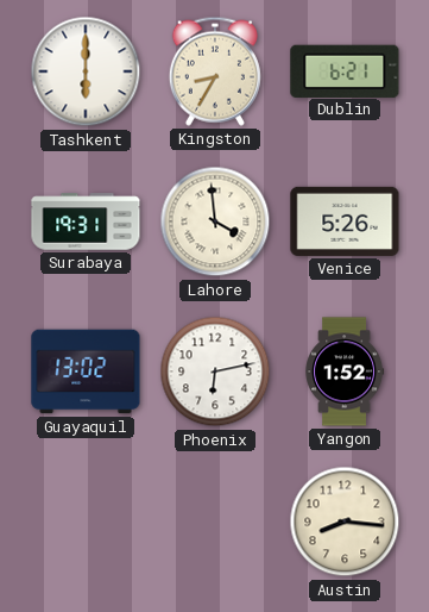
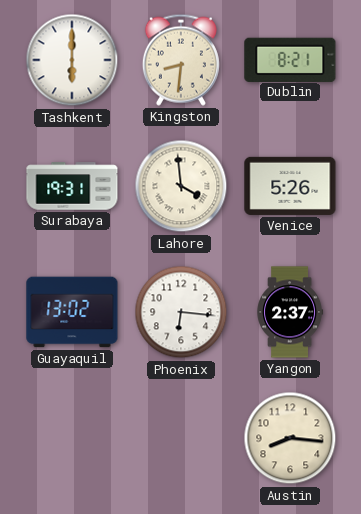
Kingston: 8:35 -> 8:31 (181, 60)
Dublin: 6:21 -> 8:21 (290, 59)
Phoenix: 6:13 -> 6:16 (181, 312)
Yangon: 1:52 -> 2:37 (290, 312)
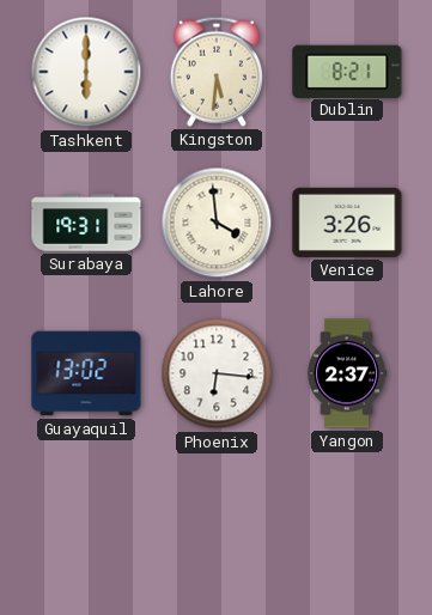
Kingston: 8:31 -> 5:31 (217, 72)
Venice: 5:26 -> 3:26 (347, 223)
Austin: 8:16 -> none (290, 438)
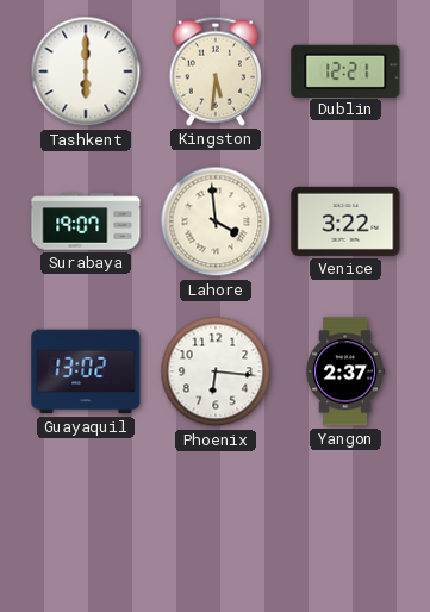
Dublin: 8:21 -> 12:21 (345, 70)
Surabaya: 19:31 -> 19:07 (86, 221)
Venice: 3:26 -> 3:22 (345, 221)
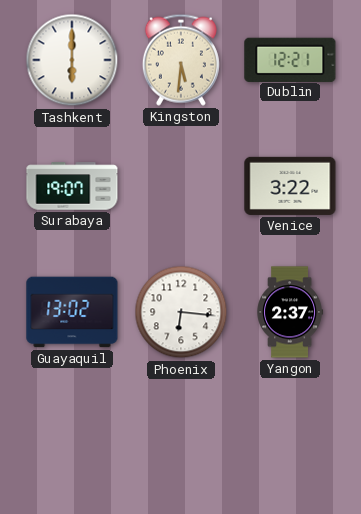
Lahore: 3:59 -> none (216, 221)
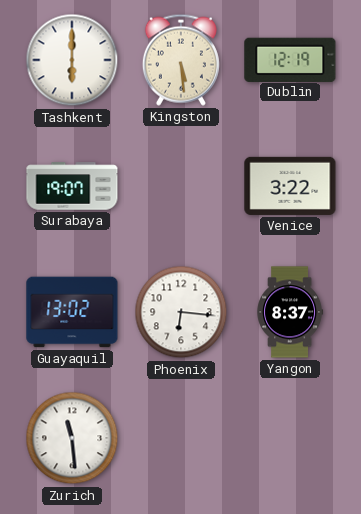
Kingston: 5:31 -> 5:29 (181, 60)
Dublin: 12:21 -> 12:19 (290, 59)
Yangon: 2:37 -> 8:37 (290, 312)
Zurich: none -> 11:29 (72, 438)
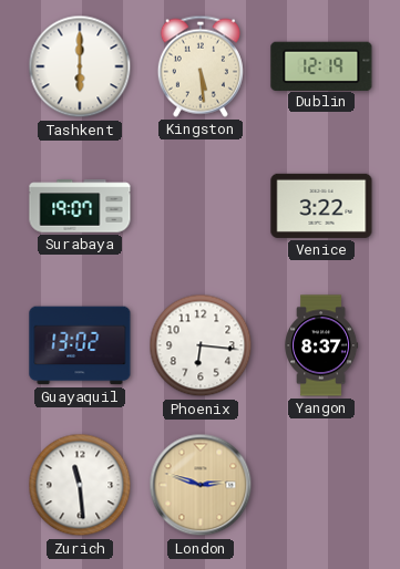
London: none -> 2:48 (201, 485)
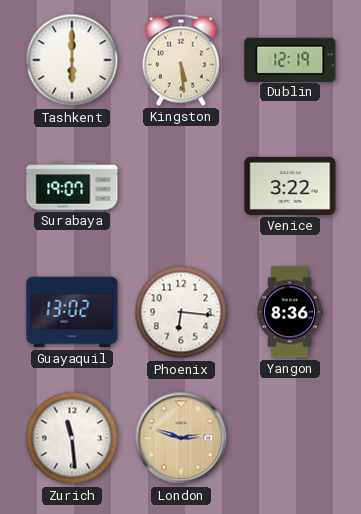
Yangon: 8:37 -> 8:36 (290, 312)
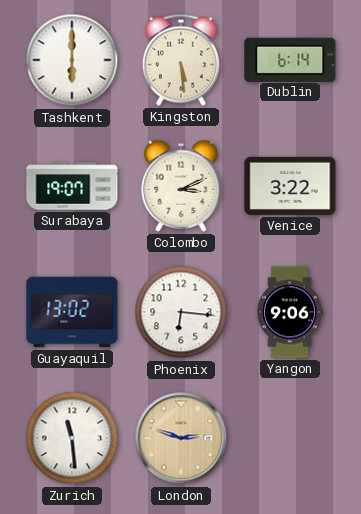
Dublin: 12:19 -> 6:14 (290, 59)
Colombo: none -> 3:11 (181, 186)
Yangon: 8:36 -> 9:06 (290, 312)
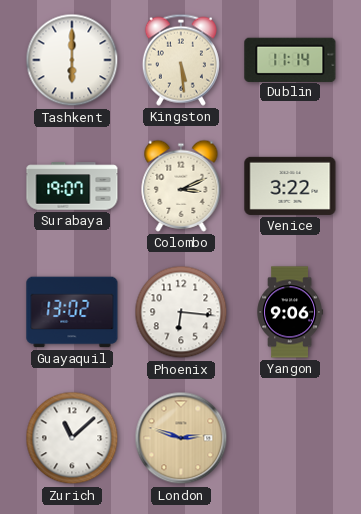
Dublin: 6:14 -> 11:14 (290, 59)
Zurich: 11:29 -> 11:08 (72, 438)
